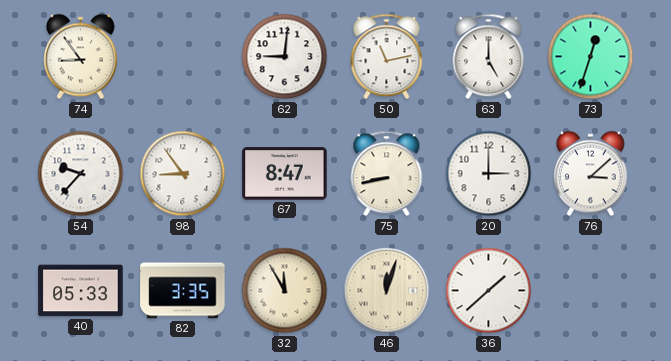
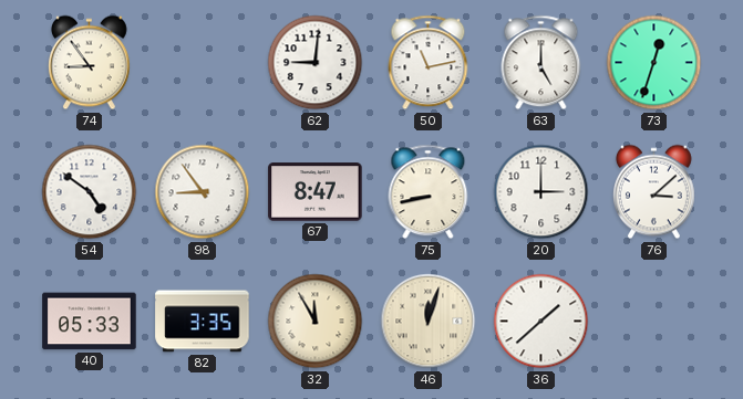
54: 9:37 -> 4:51 (90, 192)
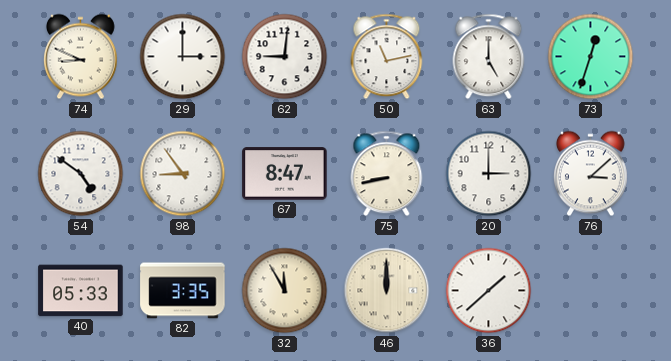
74: 8:54 -> 8:49 (80, 57)
29: none -> 3:00 (183, 57)
46: 12:03 -> 12:00 (387, 291)
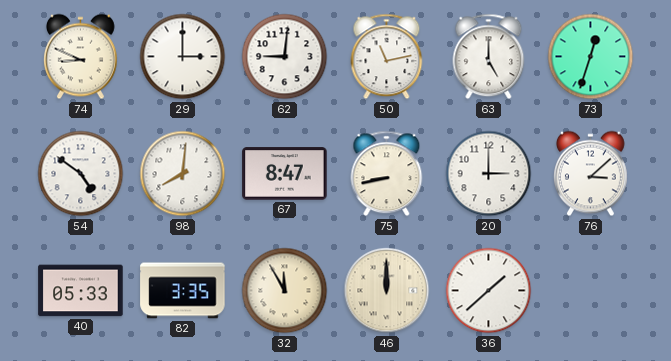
98: 8:54 -> 8:01 (183, 174)
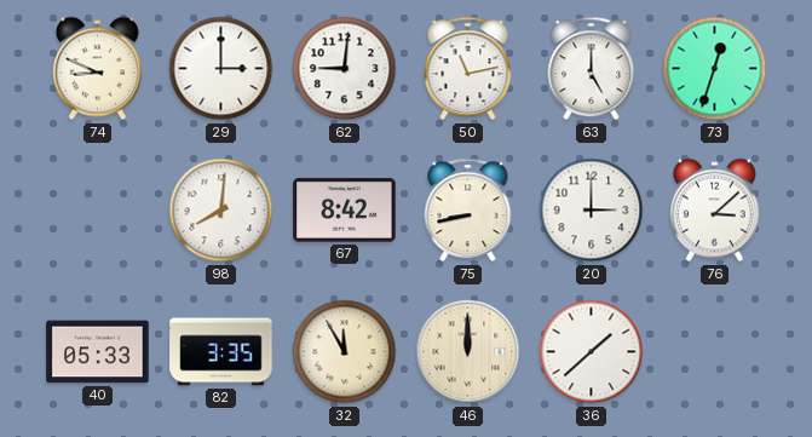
54: 4:51 -> none (81, 174)
67: 8:47 -> 8:42 (345, 211)
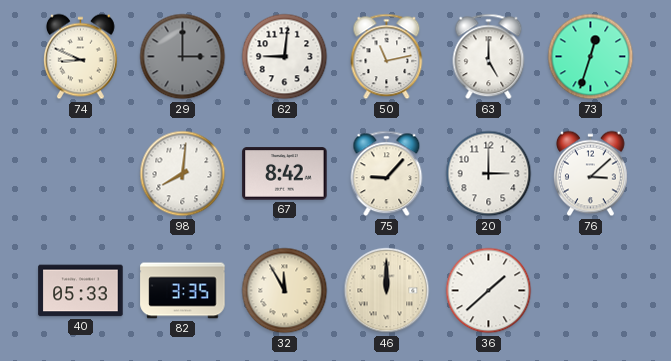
29 dial: white -> grey (183, 57)
75: 8:43 -> 9:07 (387, 174)
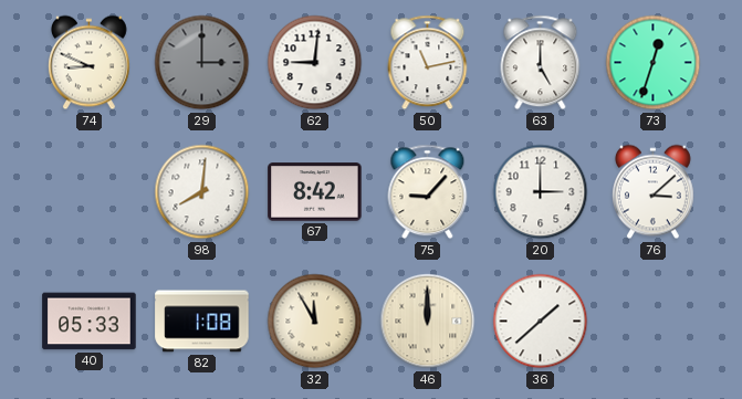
82: 3:35 -> 1:08 (202, 322)
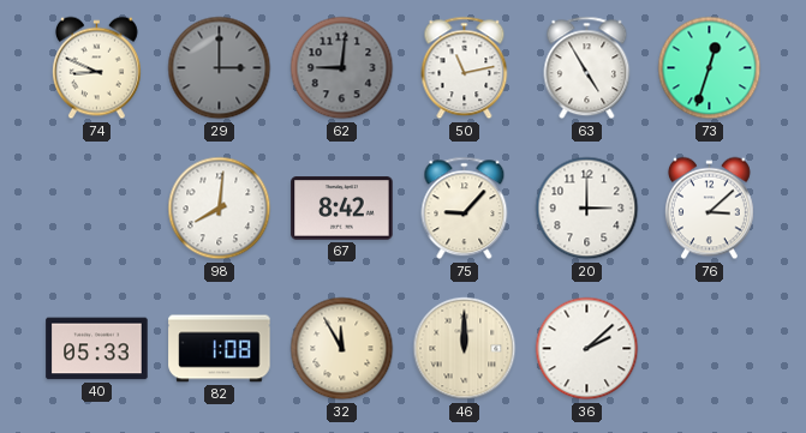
62 dial: white -> grey (342, 68)
63: 5:00 -> 4:55 (587, 68)
36: 1:38 -> 2:08 (587, 349)
